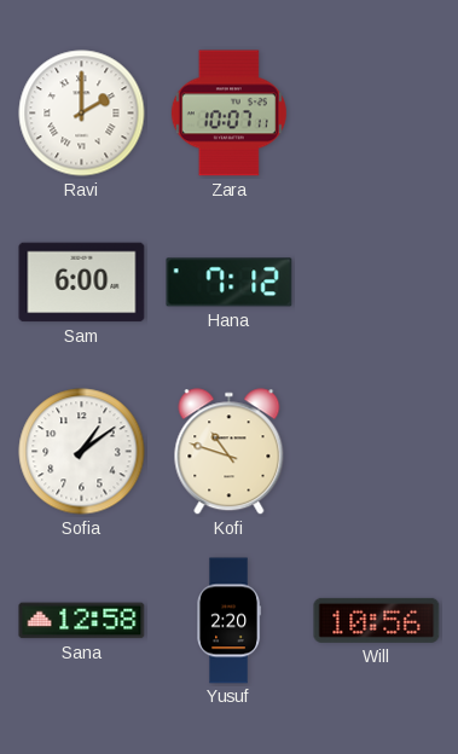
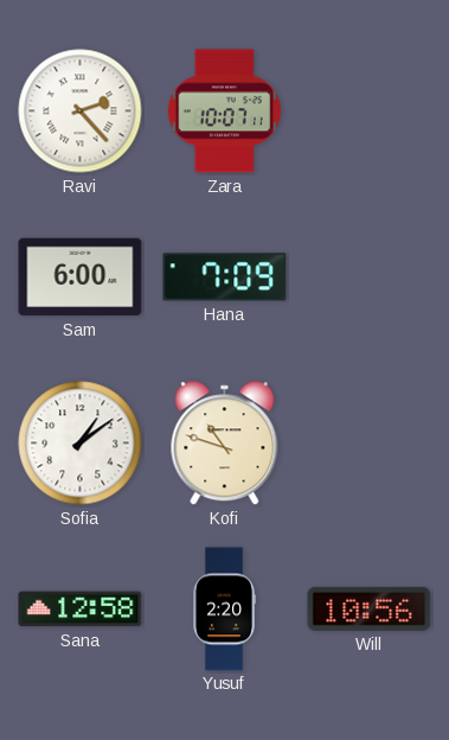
Ravi: 2:00 -> 2:23 (81, 111)
Hana: 7:12 -> 7:09 (225, 277)
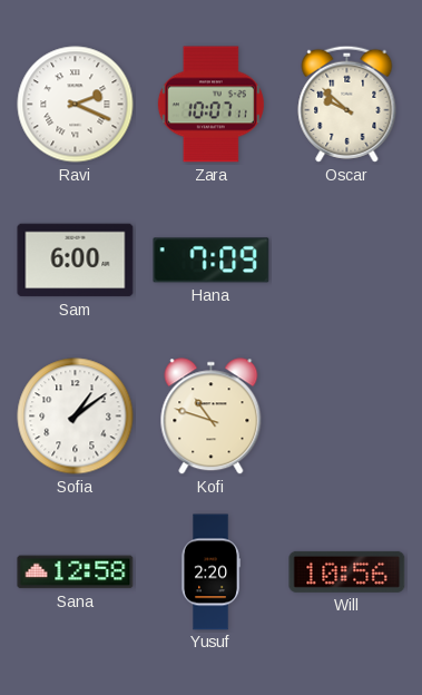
Ravi: 2:23 -> 2:19 (76, 105)
Oscar: none -> 9:52 (347, 104)
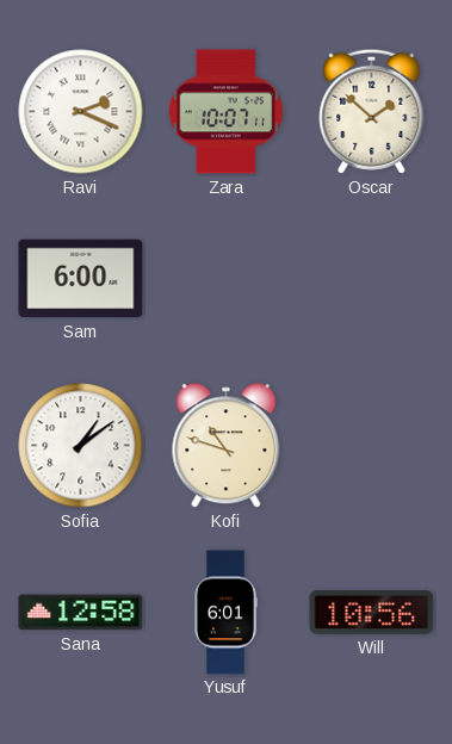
Oscar: 9:52 -> 1:52 (372, 111)
Hana: 7:09 -> none (212, 261)
Yusuf: 2:20 -> 6:01 (225, 613)
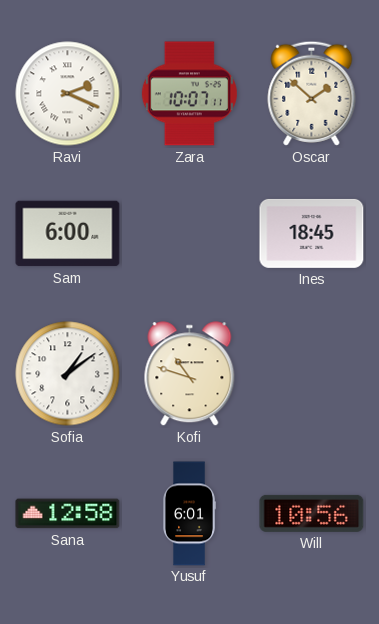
Ines: none -> 18:45 (312, 233)
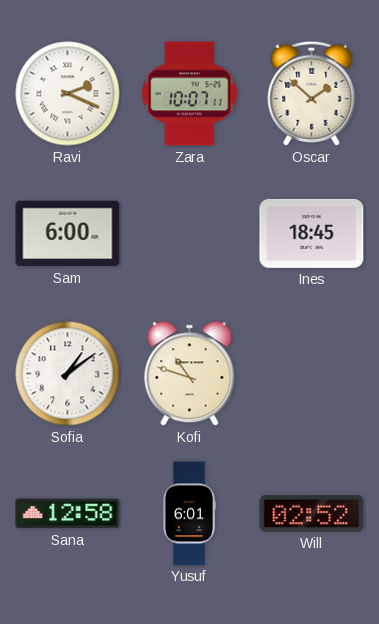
Will: 10:56 -> 02:52 (312, 513)
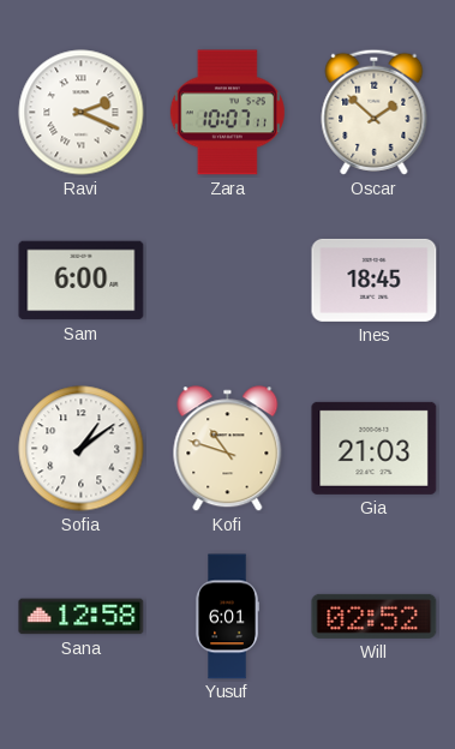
Gia: none -> 21:03 (375, 448)
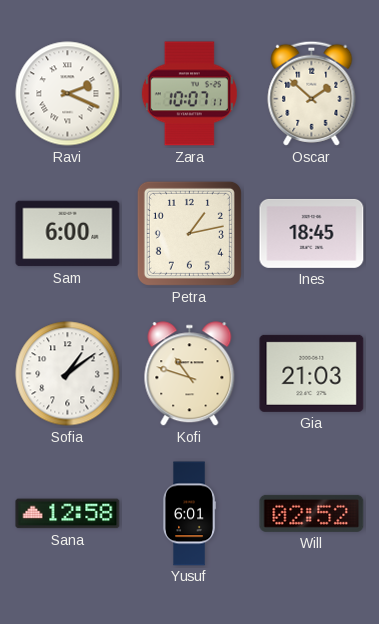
Petra: none -> 1:13 (189, 233)
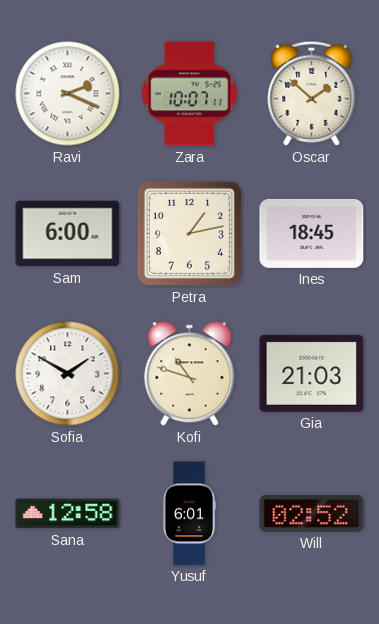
Sofia: 1:09 -> 1:50 (68, 374)
